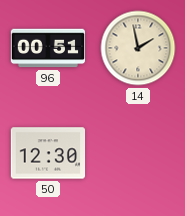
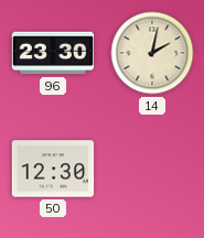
96: 00:51 -> 23:30 (53, 53)
14: 1:58 -> 2:02 (152, 53)
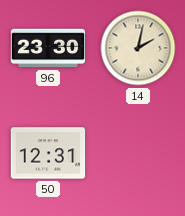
50: 12:30 -> 12:31 (48, 153)
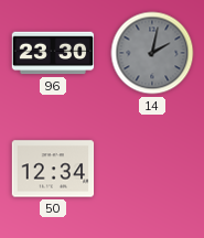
14 dial: cream -> grey (152, 53)
50: 12:31 -> 12:34 (53, 169)
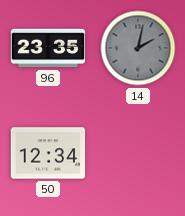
96: 23:30 -> 23:35 (48, 48)
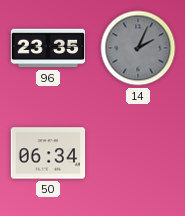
14: 2:02 -> 2:04 (138, 48)
50: 12:34 -> 06:34 (48, 153)
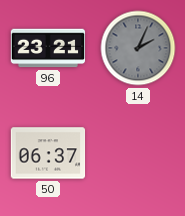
96: 23:35 -> 23:21 (48, 48)
50: 06:34 -> 06:37 (48, 153)
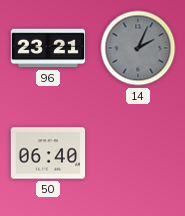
50: 06:37 -> 06:40 (48, 153)
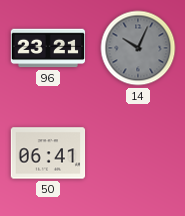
14: 2:04 -> 10:04 (138, 48)
50: 06:40 -> 06:41 (48, 153)
